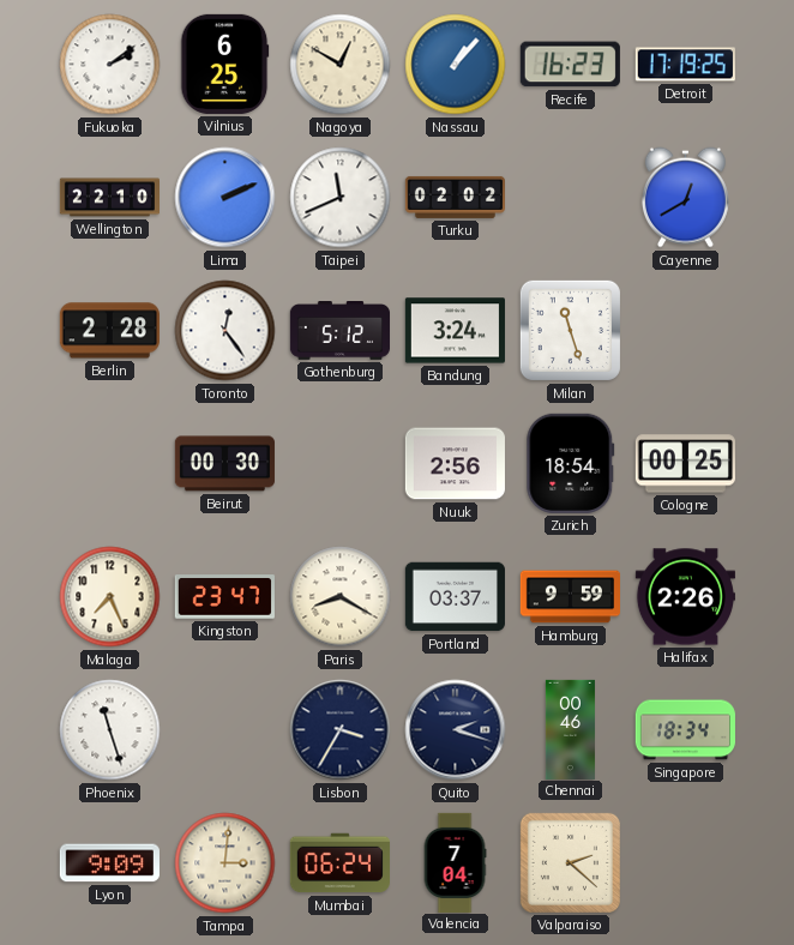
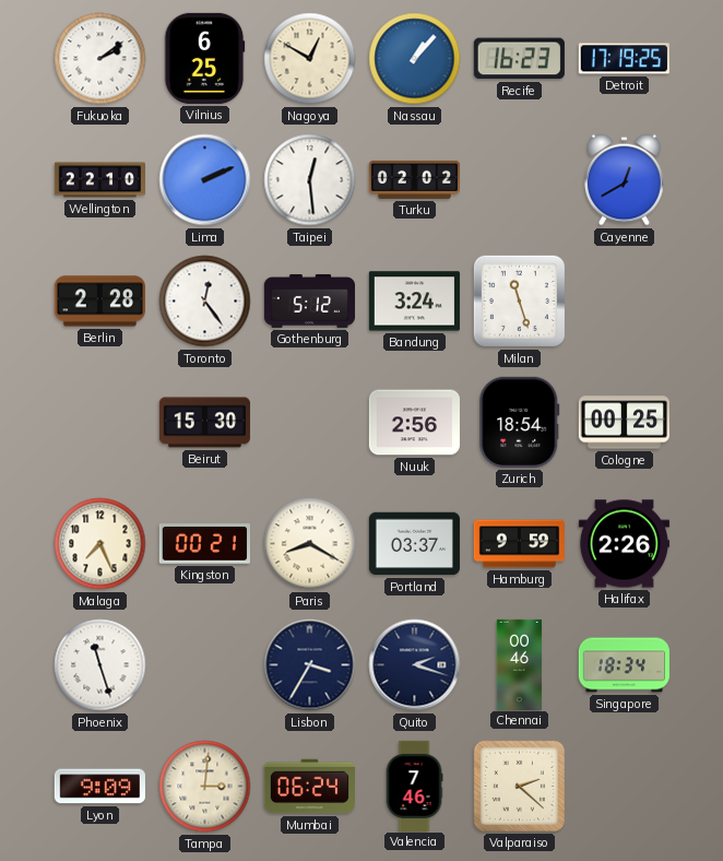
Taipei: 11:41 -> 12:29 (310, 180)
Beirut: 00:30 -> 15:30 (204, 423)
Kingston: 23:47 -> 00:21 (204, 544)
Valencia: 7:04 -> 7:46 (414, 786)
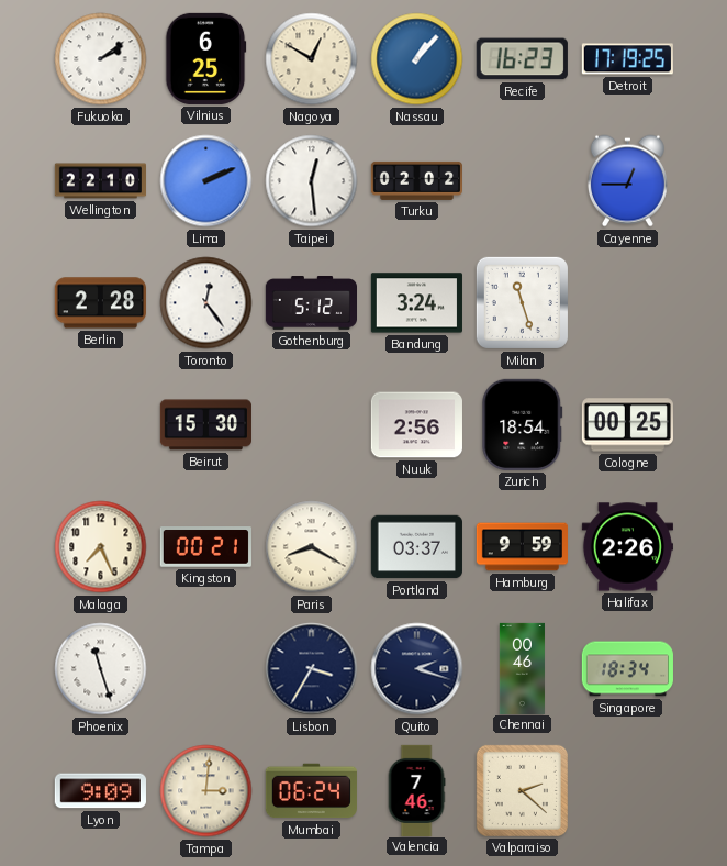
Cayenne: 12:40 -> 12:45 (627, 181)
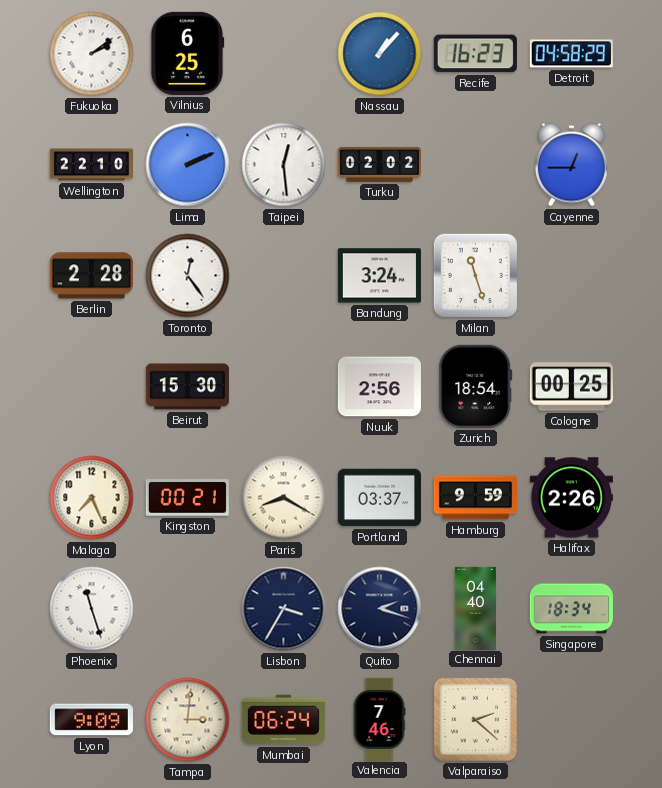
Nagoya: 12:50 -> none (312, 59)
Detroit: 17:19 -> 04:58 (571, 54)
Gothenburg: 5:12 -> none (311, 303)
Chennai: 00:46 -> 04:40 (475, 608)
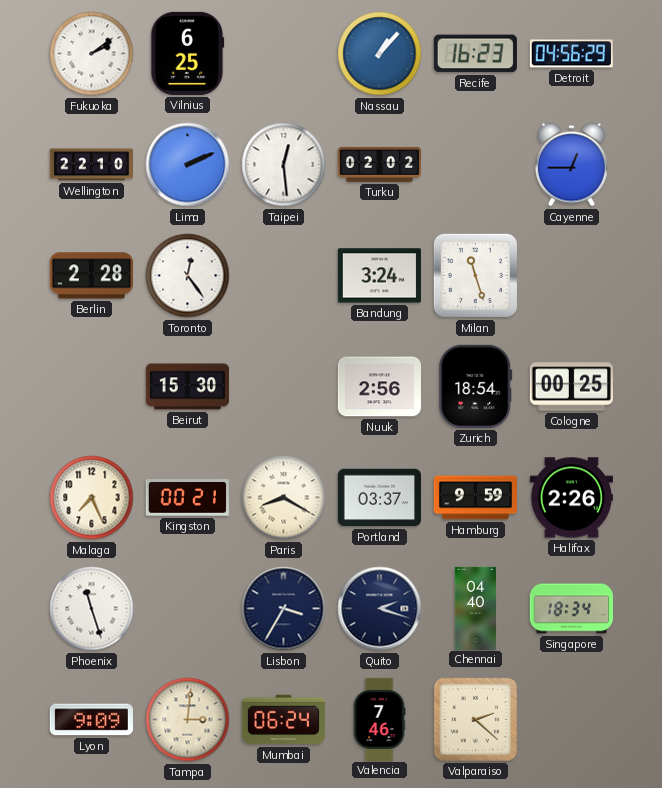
Detroit: 04:58 -> 04:56 (571, 54)
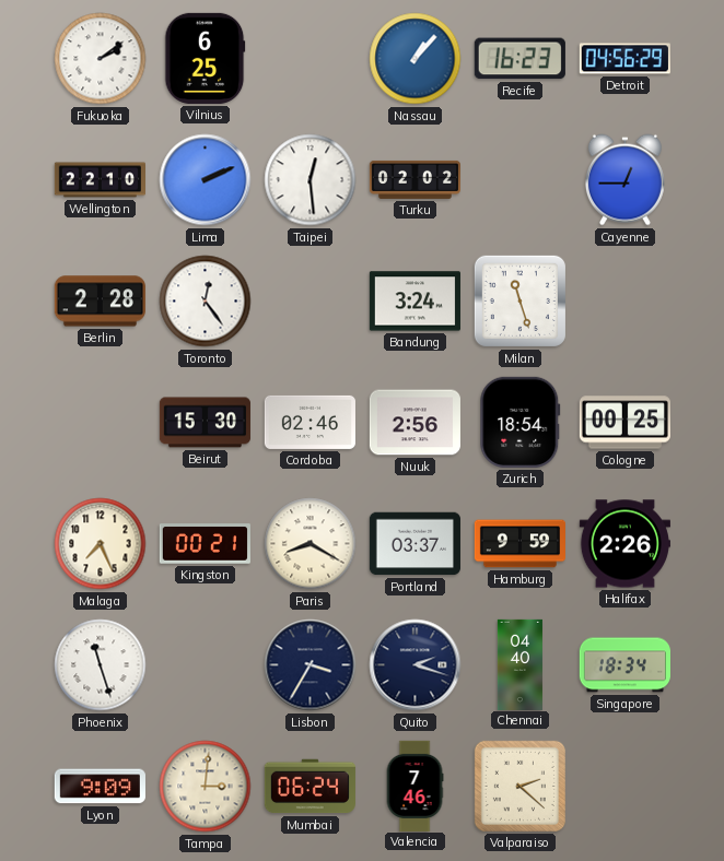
Cordoba: none -> 02:46 (310, 422)
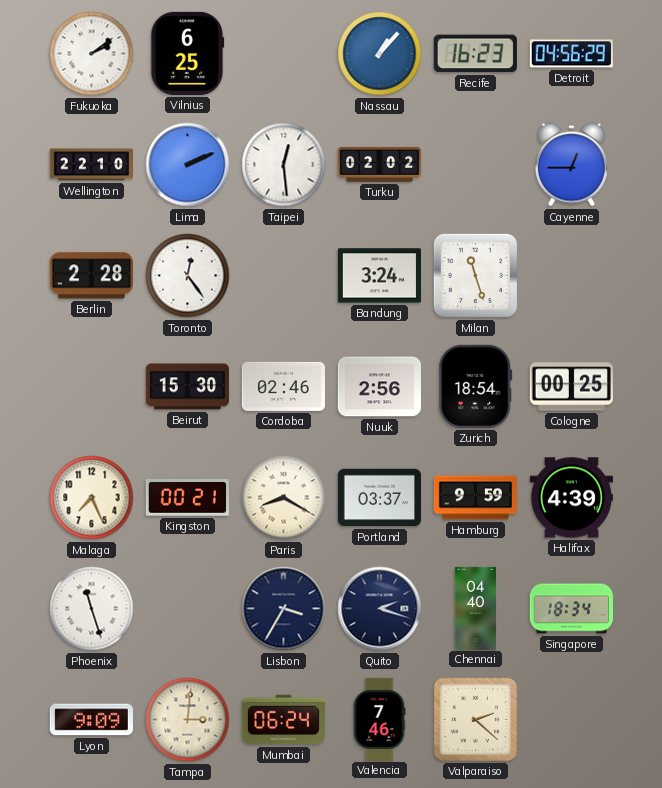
Halifax: 2:26 -> 4:39 (571, 498)
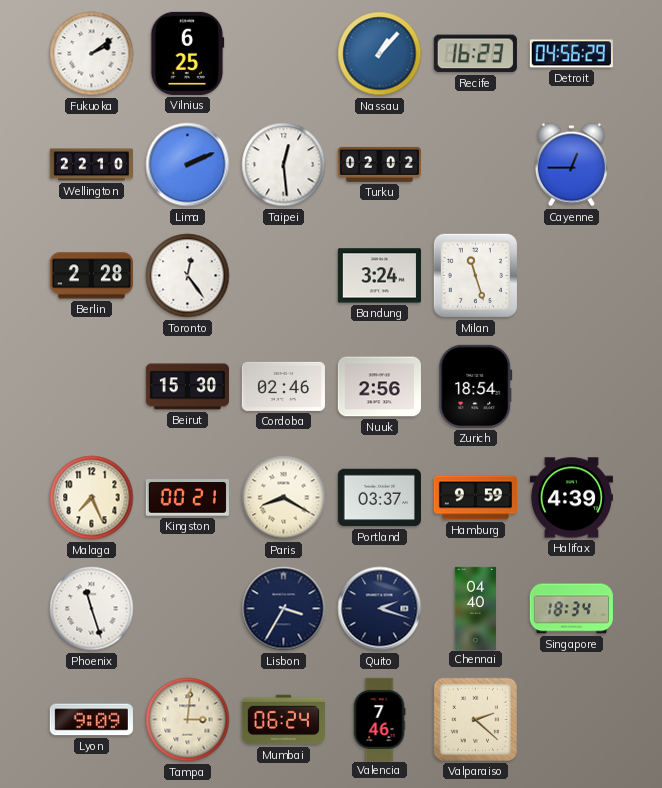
Cologne: 00:25 -> none (571, 387)
